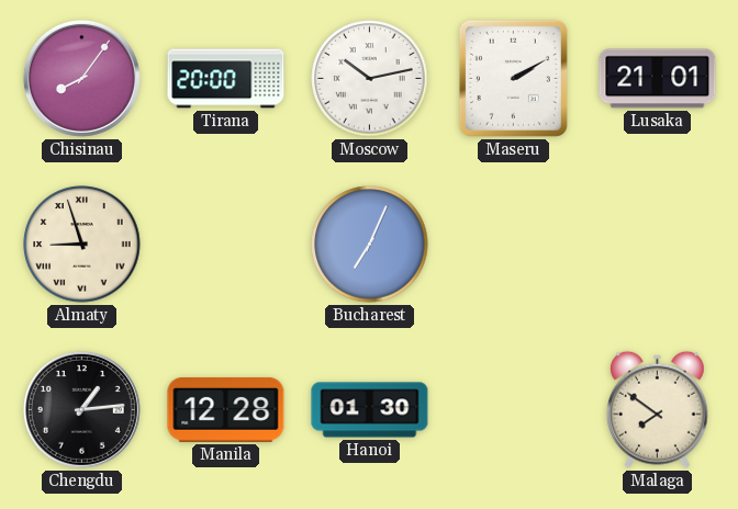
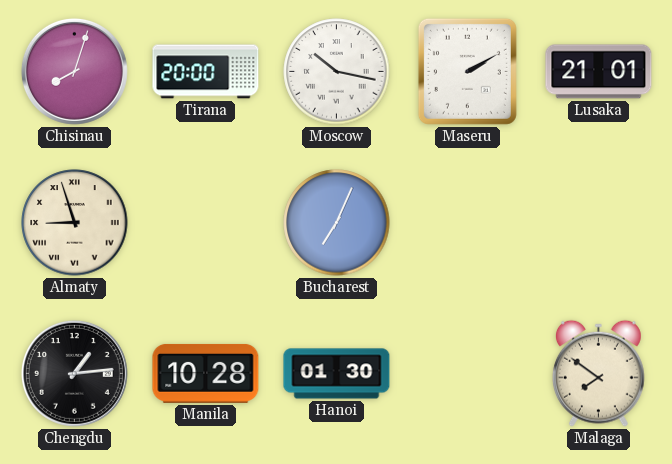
Chisinau: 8:06 -> 8:03 (74, 71)
Moscow: 10:13 -> 10:17 (337, 72)
Manila: 12:28 -> 10:28 (206, 373)
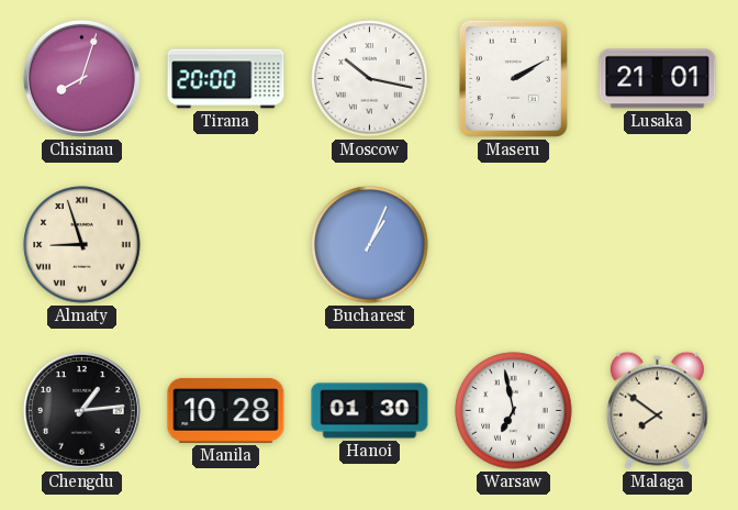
Bucharest: 7:04 -> 1:04 (370, 245)
Warsaw: none -> 6:58 (514, 411)
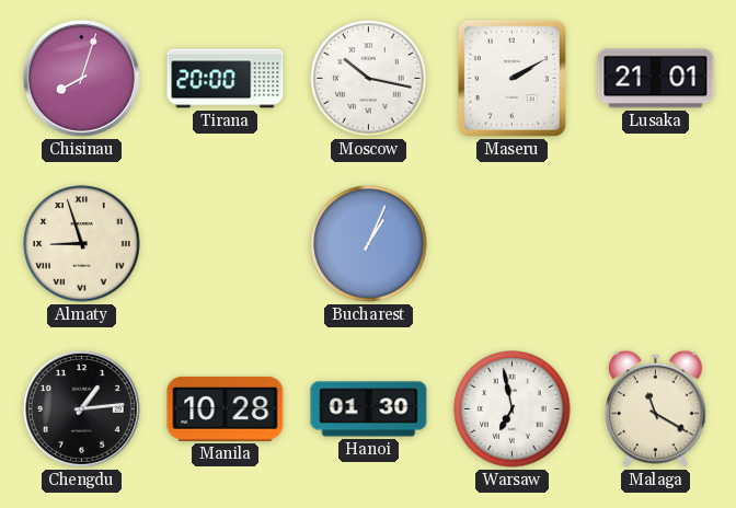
Malaga: 7:51 -> 11:20 (655, 408)
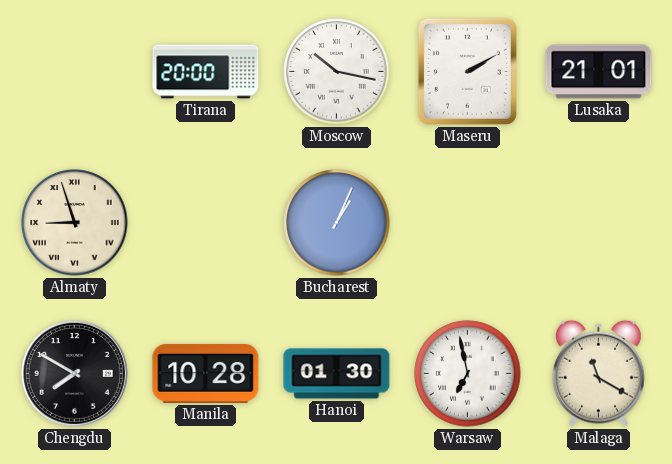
Chisinau: 8:03 -> none (81, 78)
Chengdu: 1:14 -> 7:50 (74, 373)
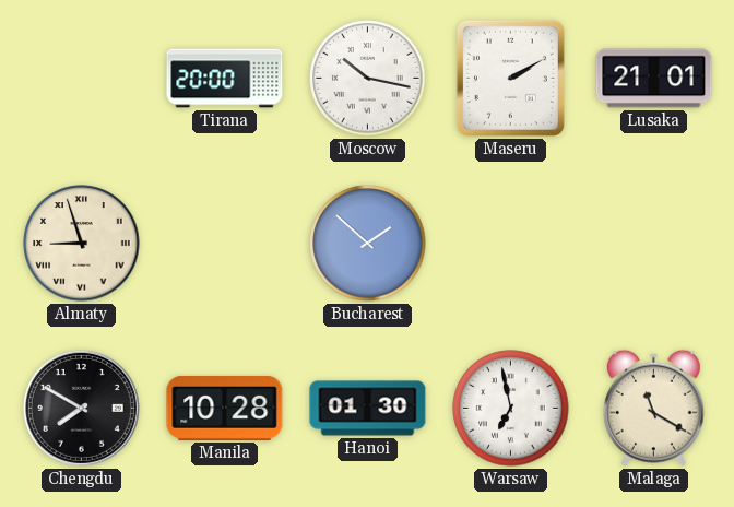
Bucharest: 1:04 -> 1:52 (368, 244)
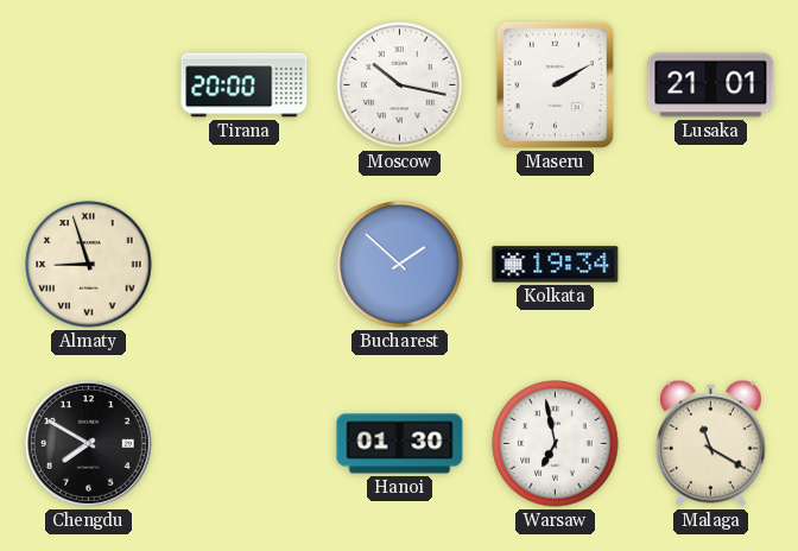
Kolkata: none -> 19:34 (556, 265)
Manila: 10:28 -> none (225, 408)
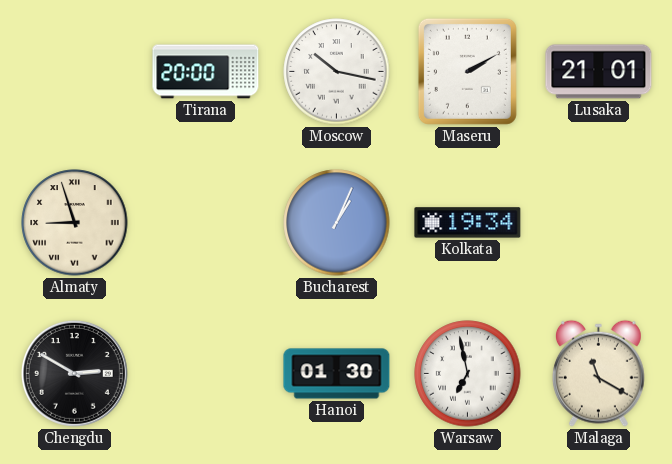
Bucharest: 1:52 -> 1:04 (337, 223)
Chengdu: 7:50 -> 2:50 (74, 373)
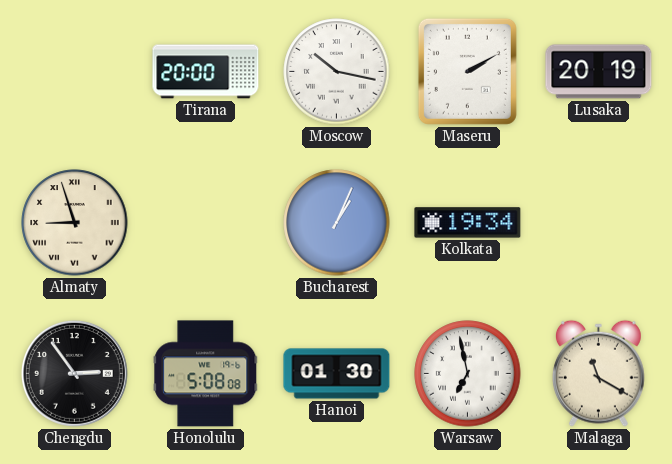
Lusaka: 21:01 -> 20:19 (599, 72)
Chengdu: 2:50 -> 2:54 (74, 373)
Honolulu: none -> 5:08 (206, 374)
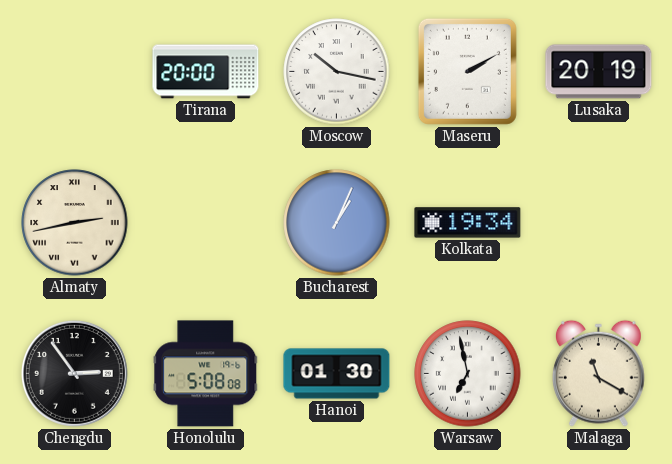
Almaty: 8:57 -> 2:43 (75, 223)
